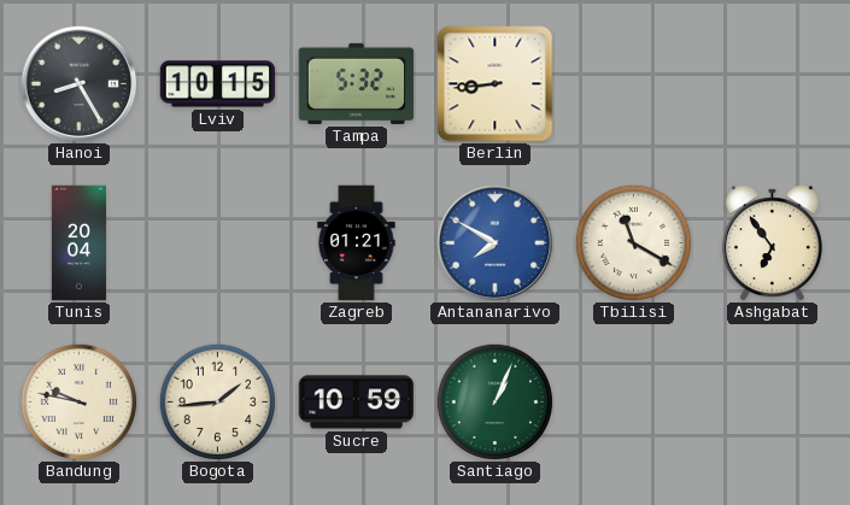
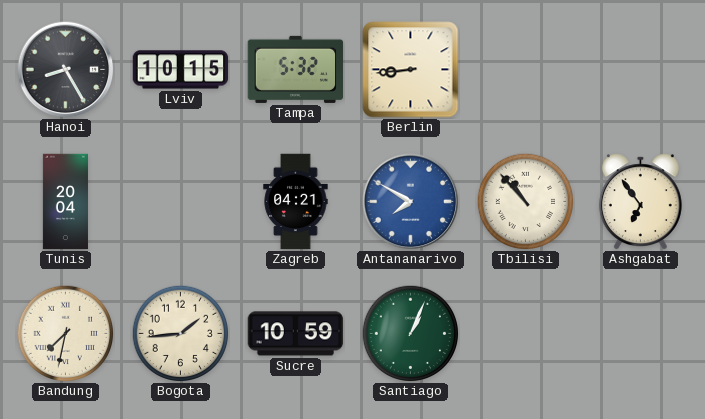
Zagreb: 01:21 -> 04:21 (296, 202)
Tbilisi: 11:20 -> 10:53 (525, 201)
Bandung: 9:47 -> 7:32 (65, 333)
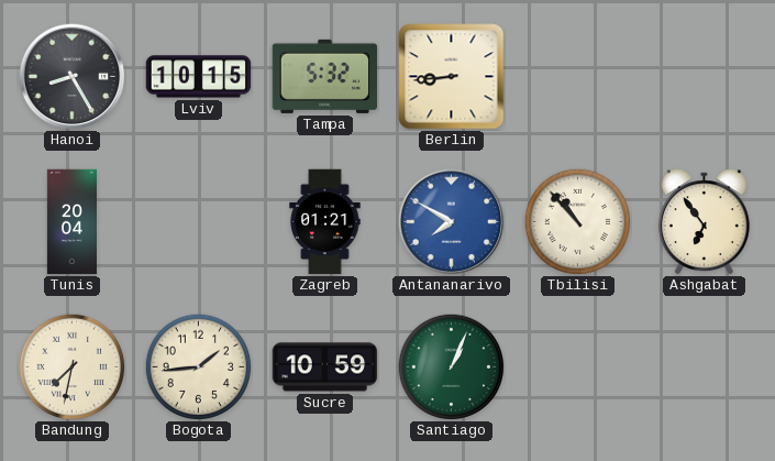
Zagreb: 04:21 -> 01:21 (325, 222)
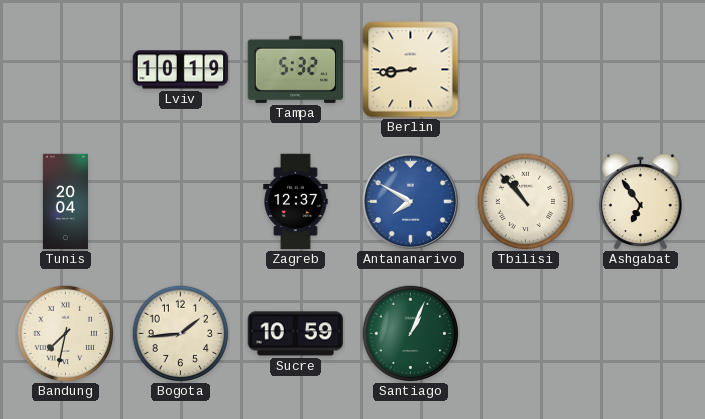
Hanoi: 8:25 -> none (73, 77)
Lviv: 10:15 -> 10:19 (181, 70)
Zagreb: 01:21 -> 12:37 (296, 202)
